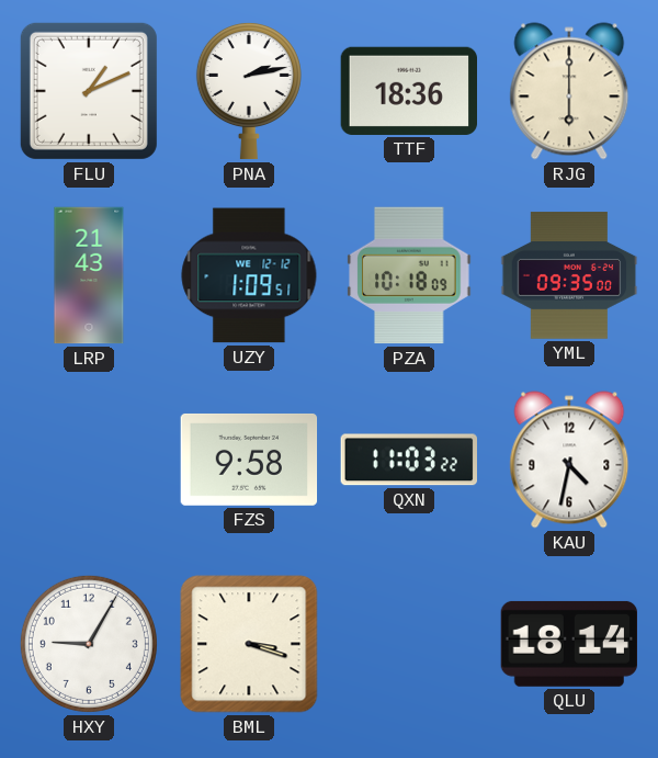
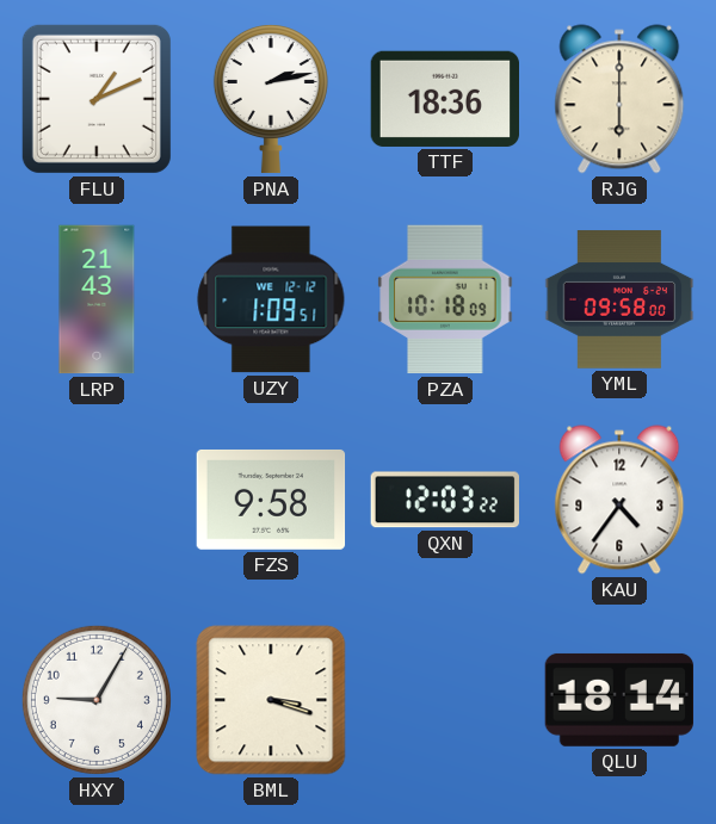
YML: 09:35 -> 09:58 (619, 299)
QXN: 11:03 -> 12:03 (444, 500)
KAU: 4:32 -> 4:36 (619, 500)
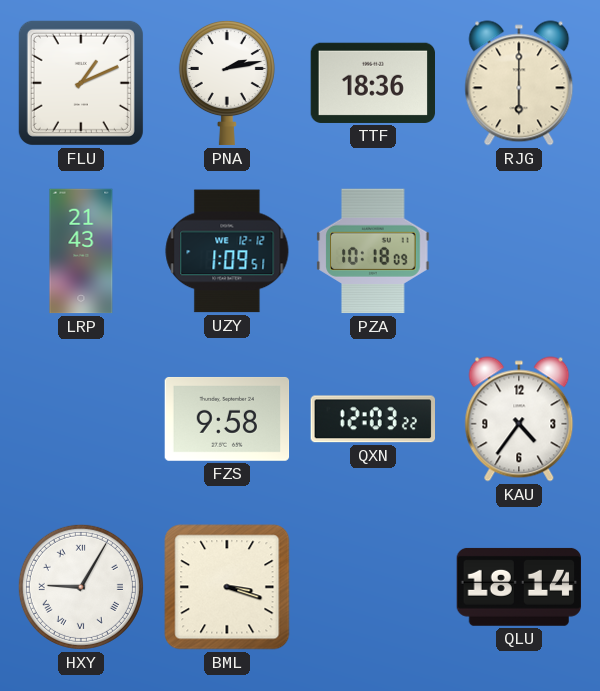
YML: 09:58 -> none (619, 299)
HXY numerals: Arabic -> Roman (81, 587)
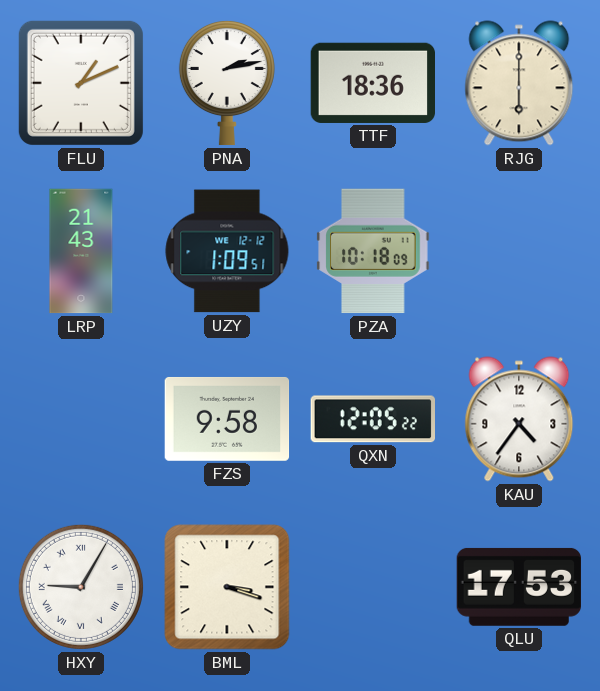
QXN: 12:03 -> 12:05 (372, 419)
QLU: 18:14 -> 17:53 (518, 587)
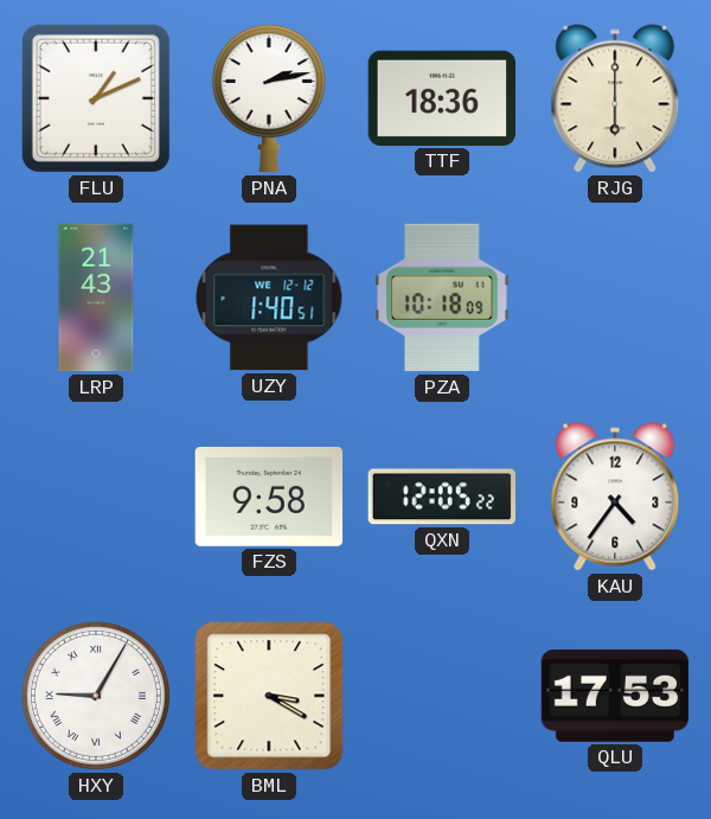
UZY: 1:09 -> 1:40 (269, 297)
BML: 3:18 -> 3:20 (269, 696)
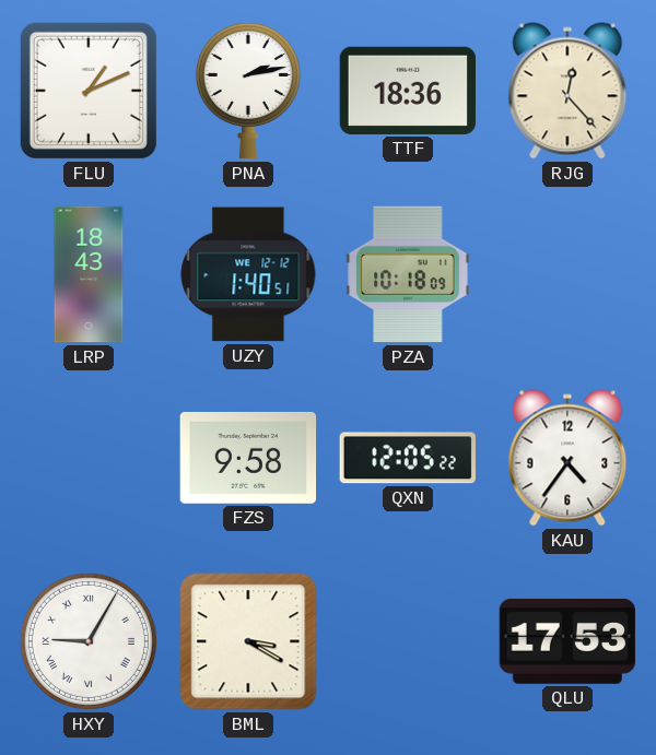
RJG: 6:00 -> 12:23 (567, 91)
LRP: 21:43 -> 18:43 (89, 274)
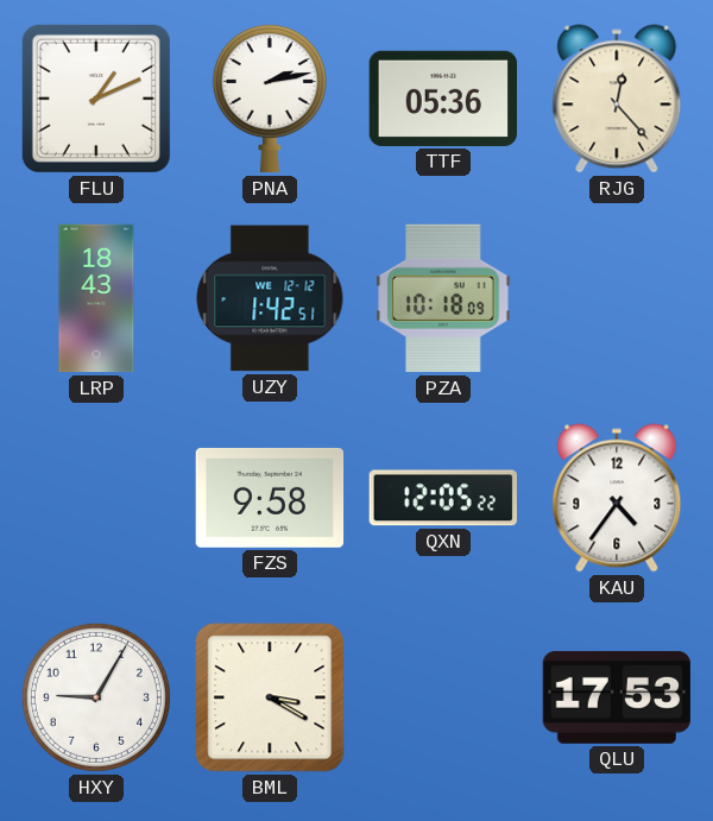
TTF: 18:36 -> 05:36 (443, 99)
UZY: 1:40 -> 1:42 (270, 298)
HXY numerals: Roman -> Arabic (96, 697)
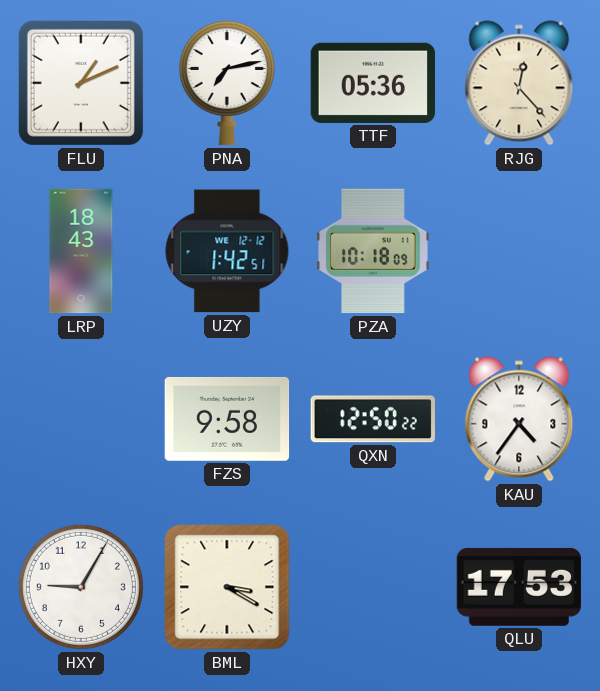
PNA: 2:13 -> 7:13 (227, 83)
QXN: 12:05 -> 12:50 (372, 419)
